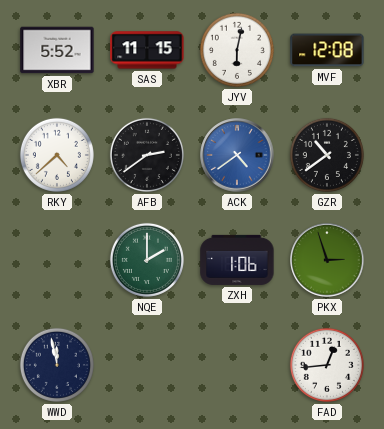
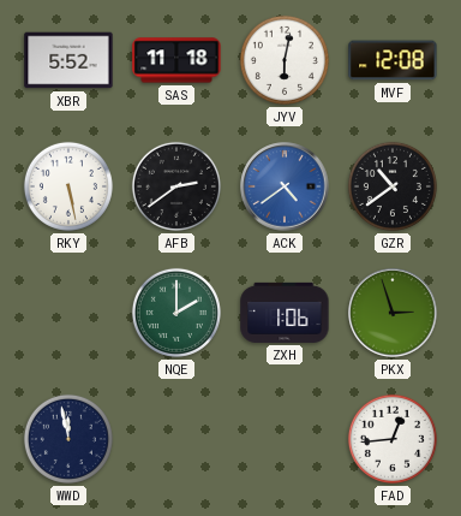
SAS: 11:15 -> 11:18 (176, 60)
RKY: 4:38 -> 5:28 (68, 186)
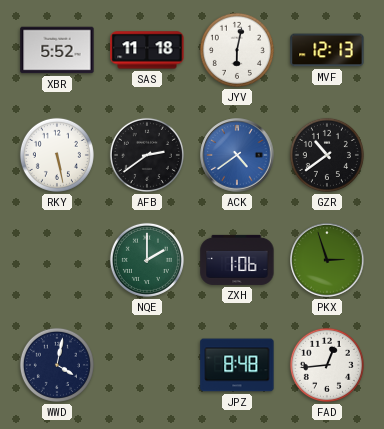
MVF: 12:08 -> 12:13 (327, 50)
WWD: 11:58 -> 4:02 (57, 365)
JPZ: none -> 8:48 (237, 365)
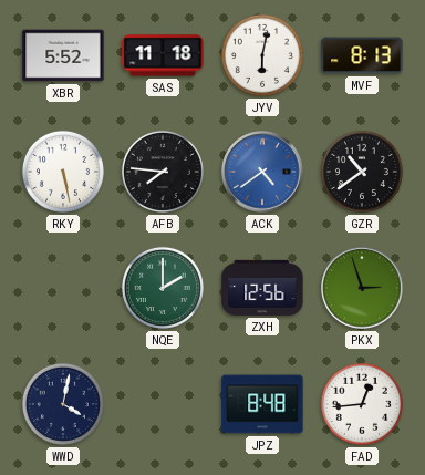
MVF: 12:13 -> 8:13 (362, 55)
AFB: 2:39 -> 7:46 (163, 172)
ZXH: 1:06 -> 12:56 (262, 288)
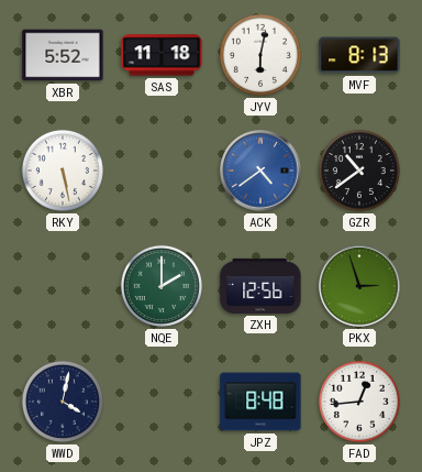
AFB: 7:46 -> none (163, 172)
